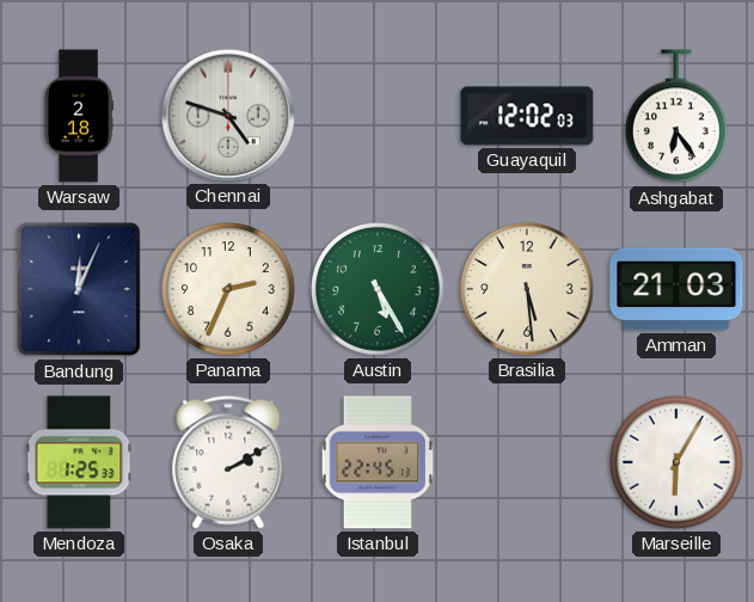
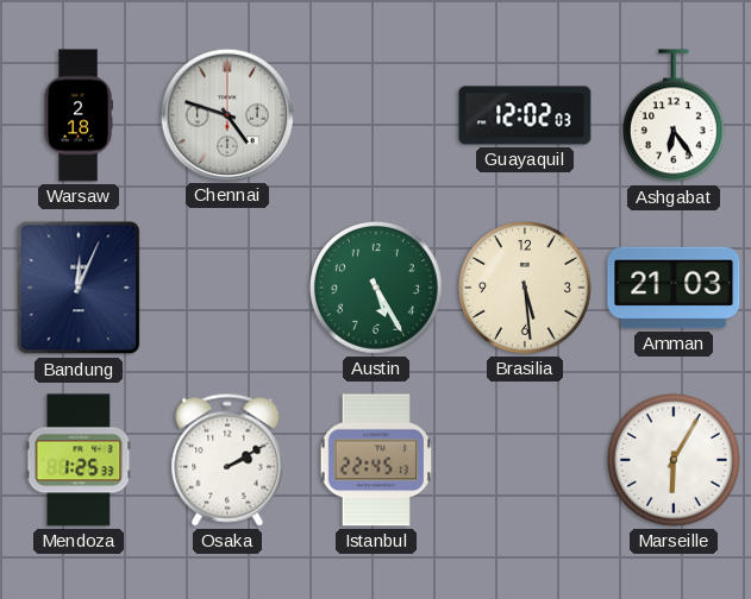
Panama: 2:34 -> none (229, 290)
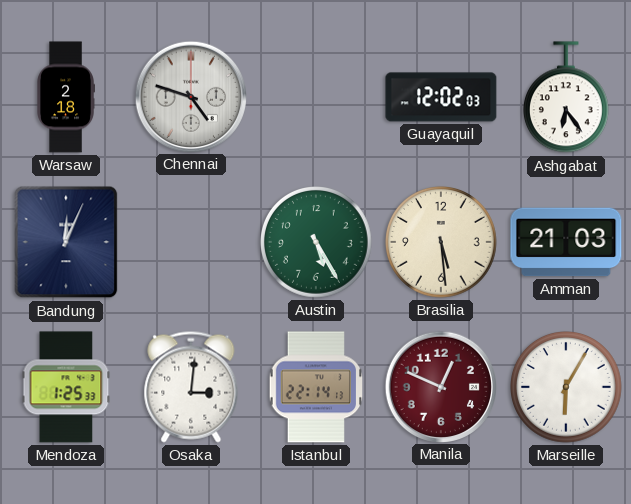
Osaka: 2:10 -> 3:01 (191, 387)
Istanbul: 22:45 -> 22:14 (315, 387)
Manila: none -> 12:49 (440, 386)
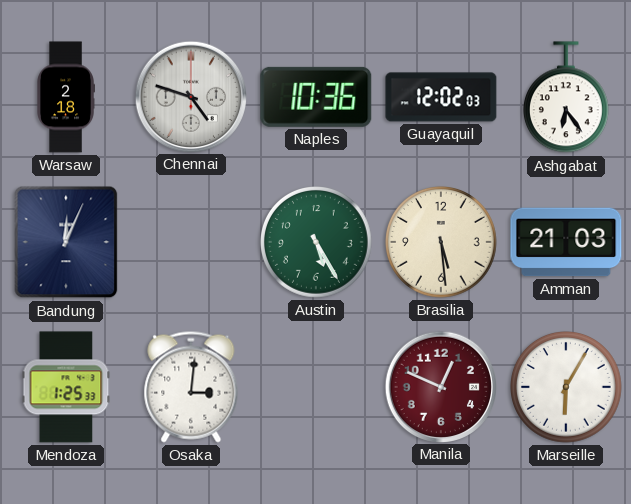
Naples: none -> 10:36 (316, 97)
Istanbul: 22:14 -> none (315, 387)
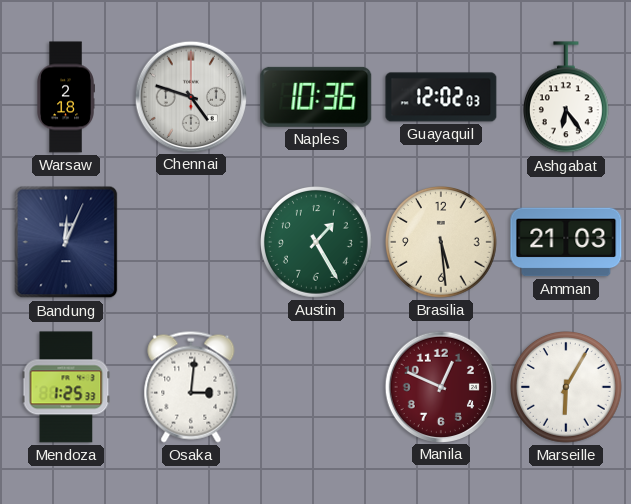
Austin: 5:25 -> 1:25 (317, 243)
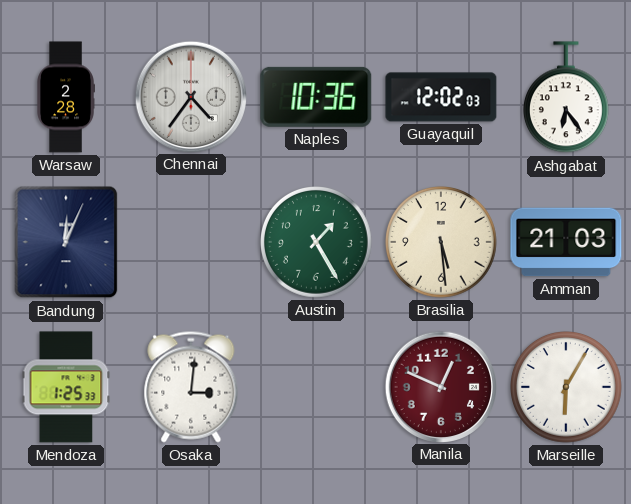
Warsaw: 2:18 -> 2:28 (66, 97)
Chennai: 4:48 -> 4:36 (190, 96)
